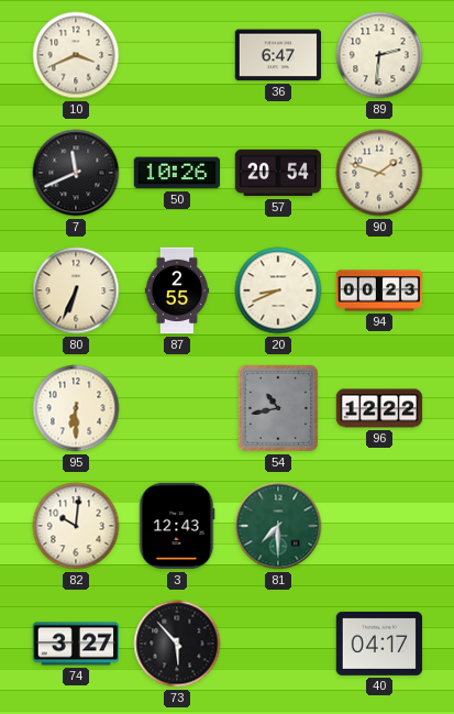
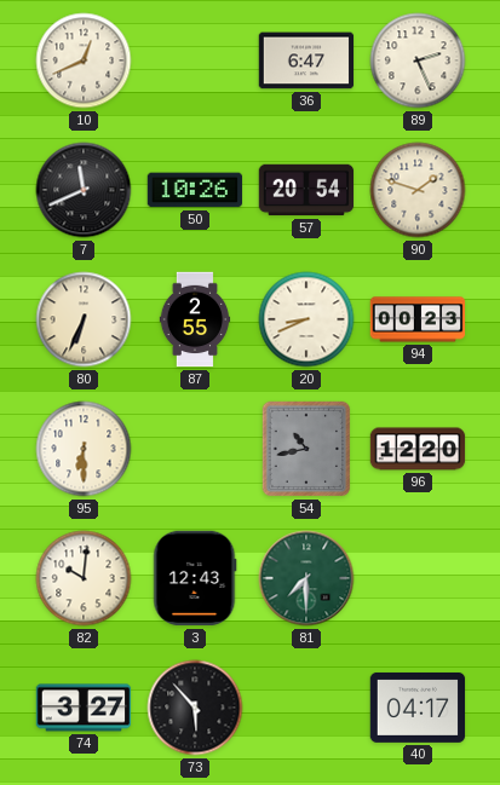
10: 3:41 -> 12:41 (84, 60)
89: 2:31 -> 2:26 (418, 60)
96: 12:22 -> 12:20 (418, 449)
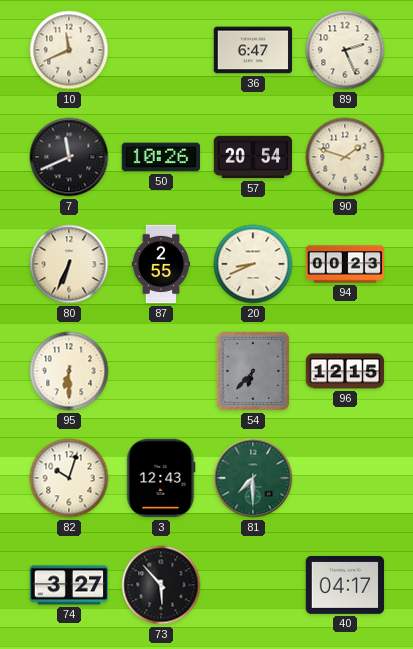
10: 12:41 -> 11:41 (69, 50)
54: 10:43 -> 6:37 (253, 371)
96: 12:20 -> 12:15 (345, 371)
82: 10:01 -> 10:03 (69, 478)
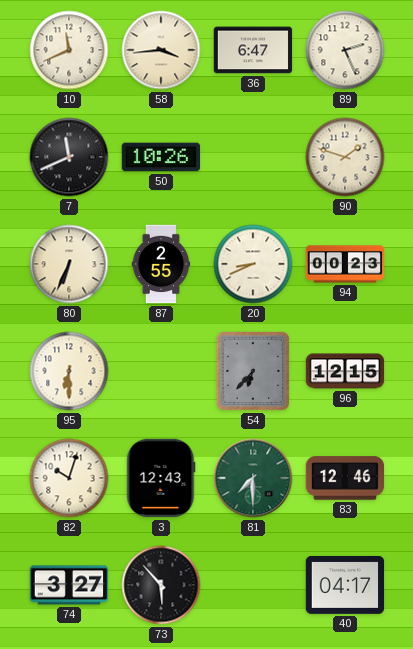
58: none -> 3:44 (161, 50)
57: 20:54 -> none (253, 157)
83: none -> 12:46 (345, 478)
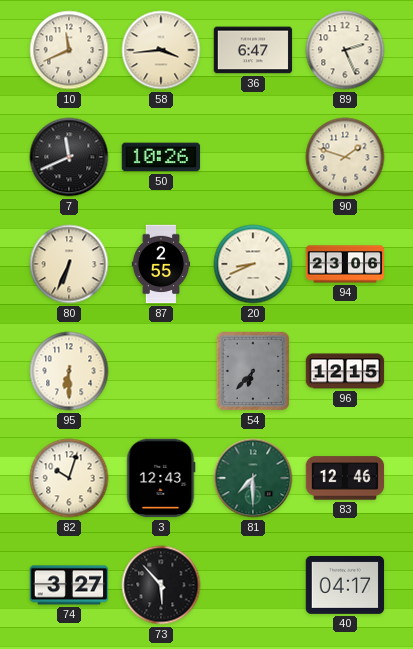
94: 00:23 -> 23:06 (345, 264)
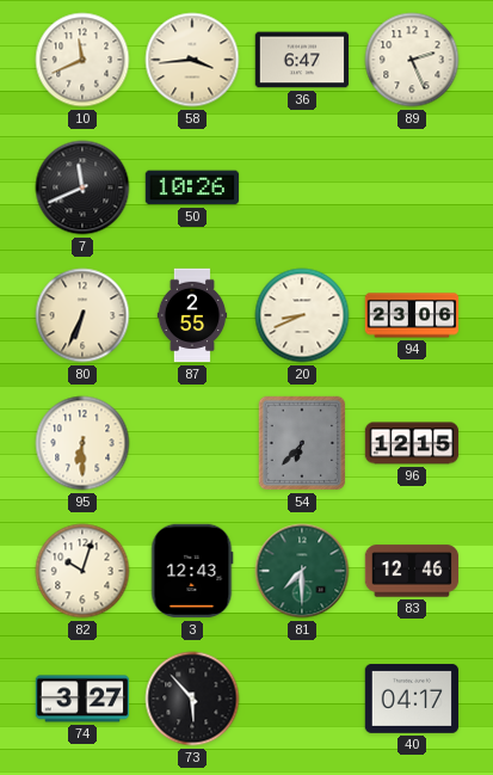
90: 1:48 -> none (345, 157)
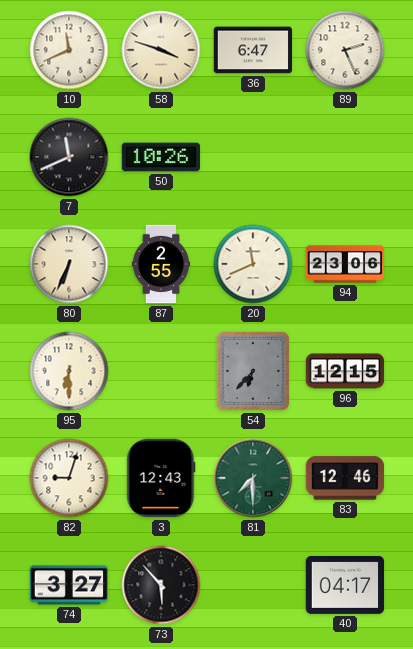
58: 3:44 -> 3:48 (161, 50)
20: 8:41 -> 11:41 (253, 264)
82: 10:03 -> 9:03 (69, 478)
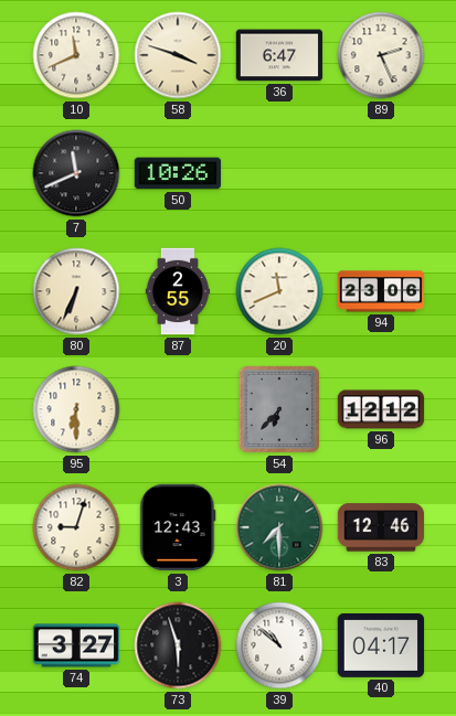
96: 12:15 -> 12:12 (381, 409)
73: 5:53 -> 5:57 (178, 645)
39: none -> 10:52 (279, 645)
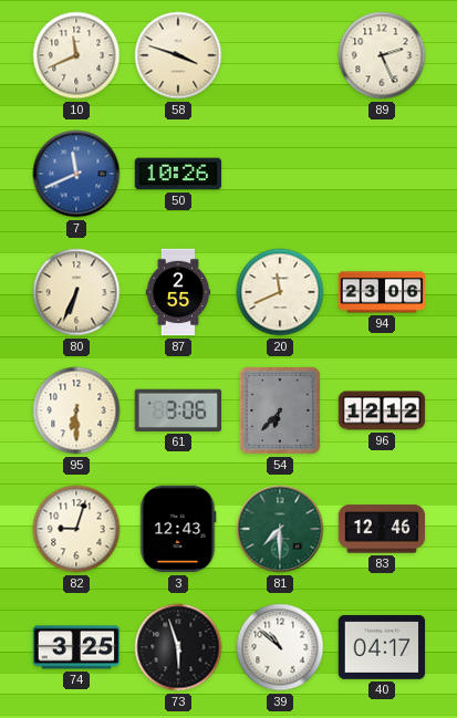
36: 6:47 -> none (279, 55)
7 dial: black -> blue (76, 174)
61: none -> 3:06 (177, 410)
74: 3:27 -> 3:25 (76, 647)
